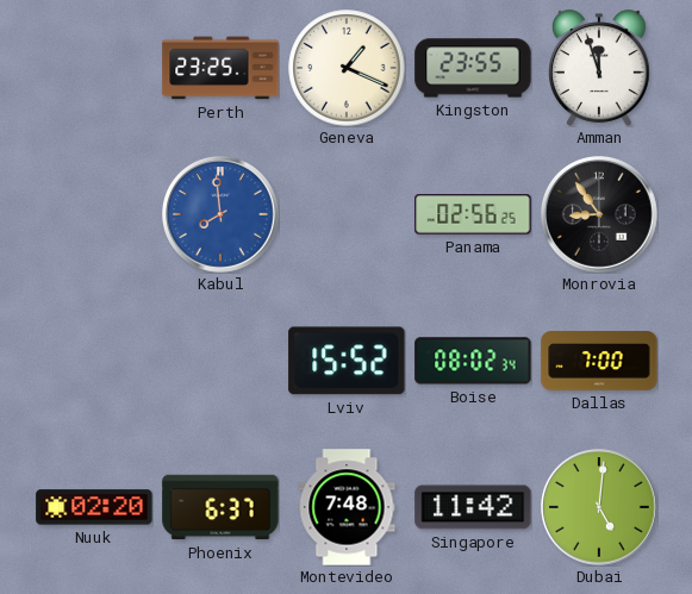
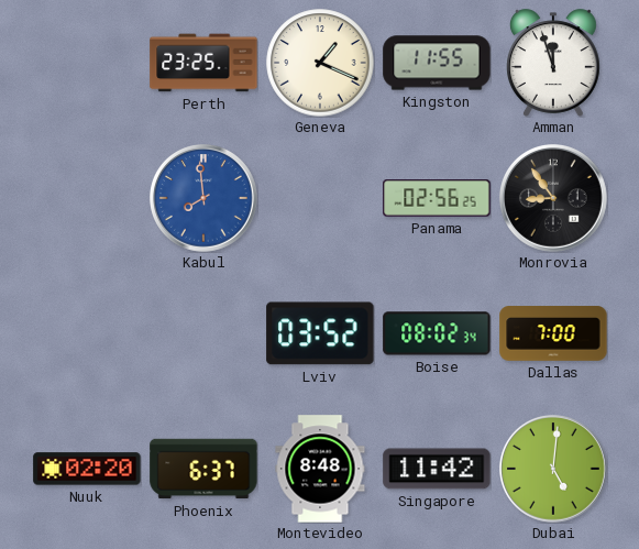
Kingston: 23:55 -> 11:55 (437, 63)
Lviv: 15:52 -> 03:52 (320, 333)
Montevideo: 7:48 -> 8:48 (320, 469)
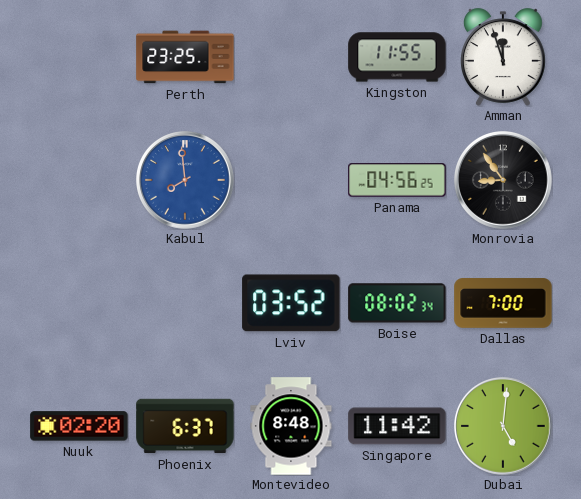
Geneva: 1:19 -> none (320, 63)
Panama: 02:56 -> 04:56 (397, 180)
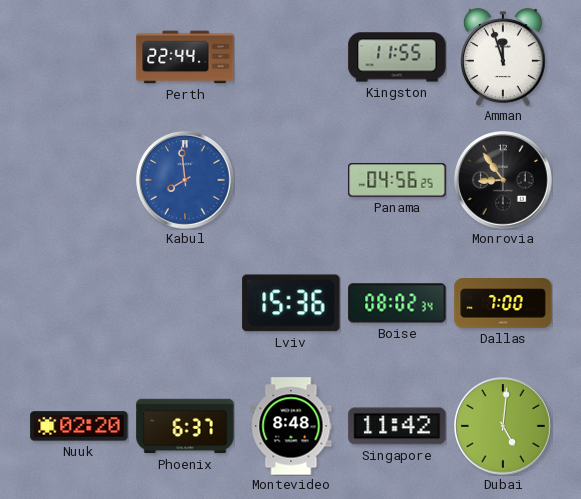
Perth: 23:25 -> 22:44 (185, 57)
Lviv: 03:52 -> 15:36 (291, 303)
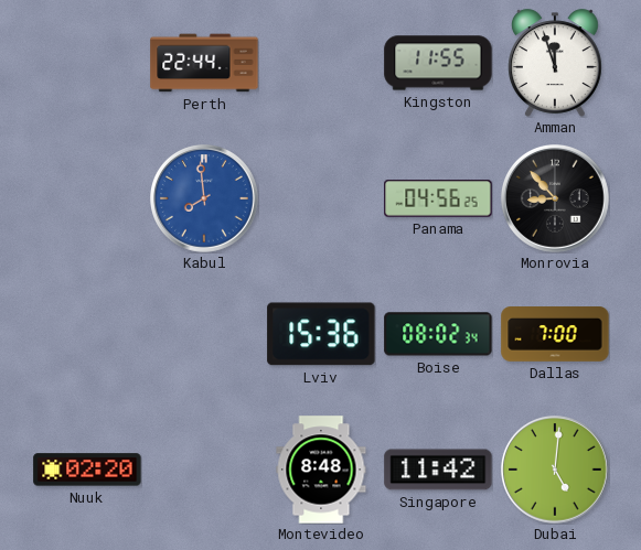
Monrovia: 8:54 -> 8:53 (556, 199)
Phoenix: 6:37 -> none (185, 426)
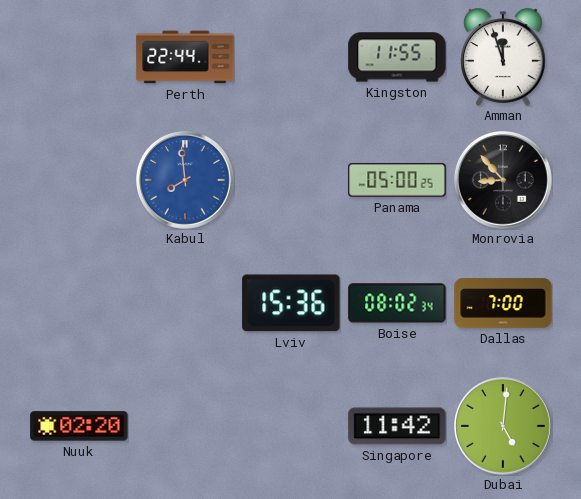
Panama: 04:56 -> 05:00 (397, 180)
Montevideo: 8:48 -> none (321, 470)
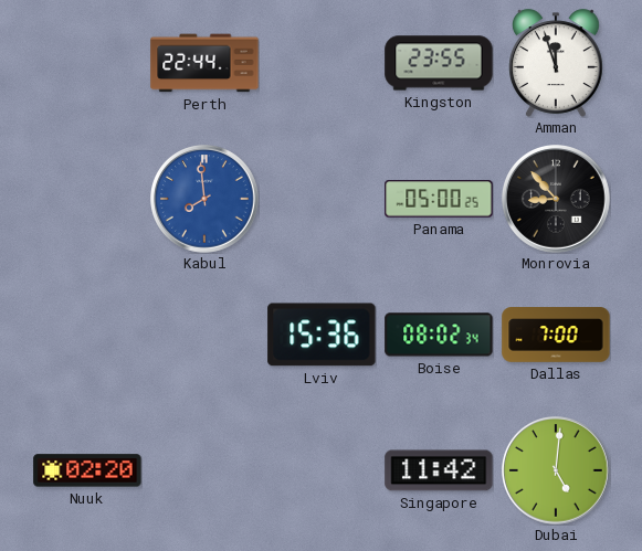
Kingston: 11:55 -> 23:55 (439, 63)
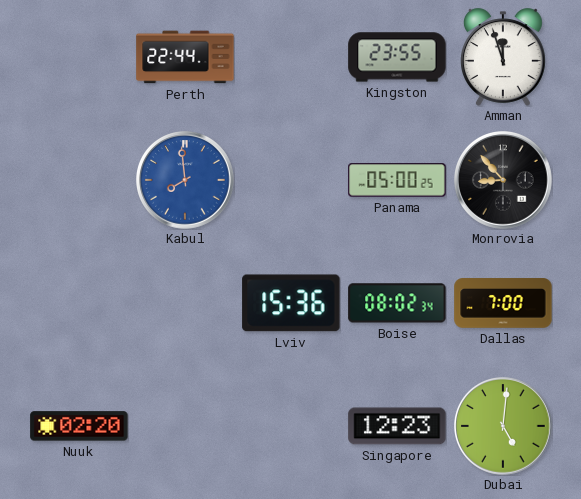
Singapore: 11:42 -> 12:23 (397, 426)
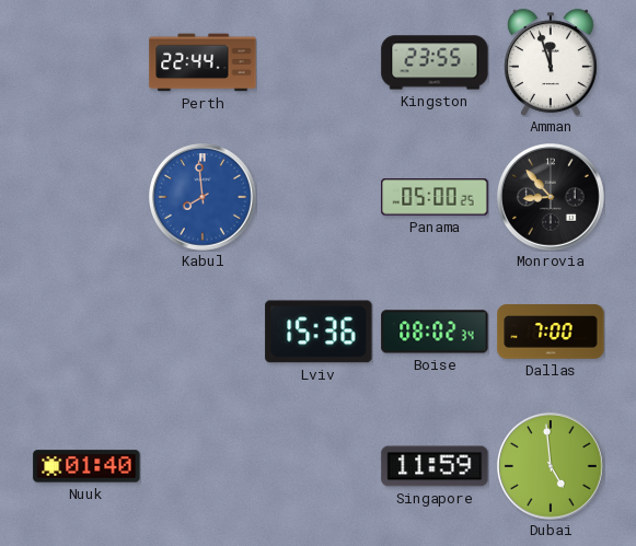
Nuuk: 02:20 -> 01:40 (86, 466)
Singapore: 12:23 -> 11:59 (435, 466)
Dubai: 5:01 -> 4:59 (552, 467)
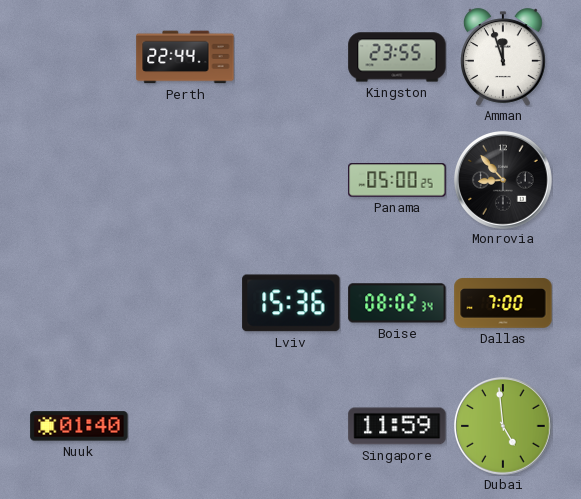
Kabul: 7:59 -> none (204, 198)
